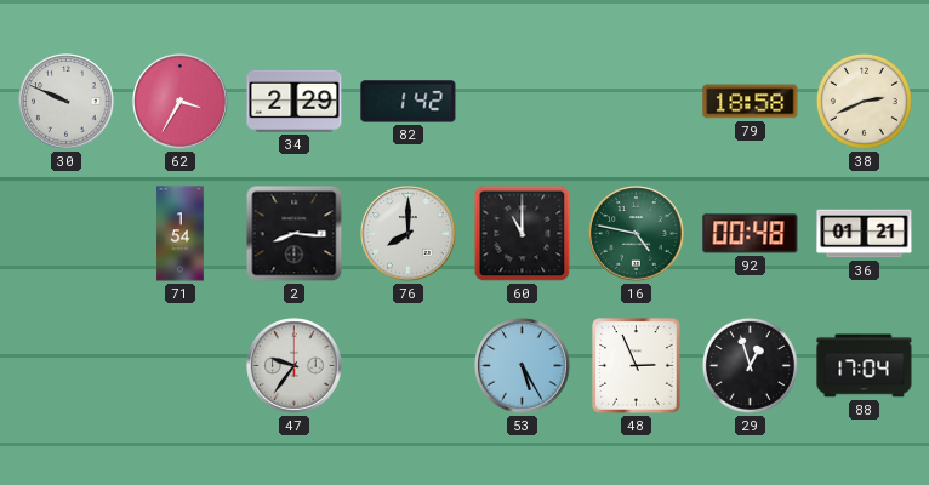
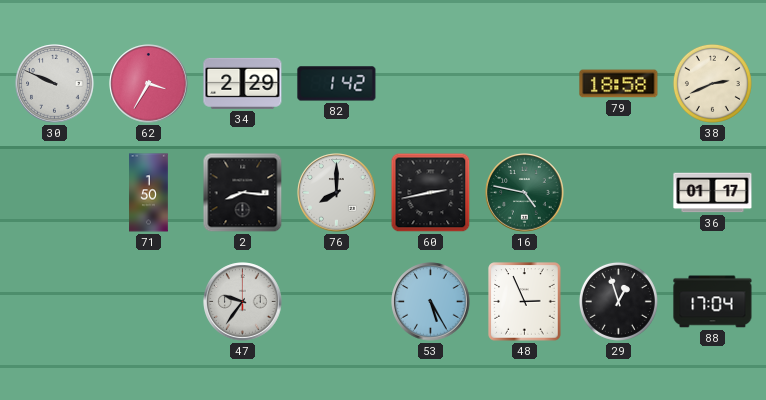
71: 1:54 -> 1:50 (149, 193)
60: 11:00 -> 2:43 (431, 193)
92: 00:48 -> none (751, 234)
36: 01:21 -> 01:17 (713, 193)
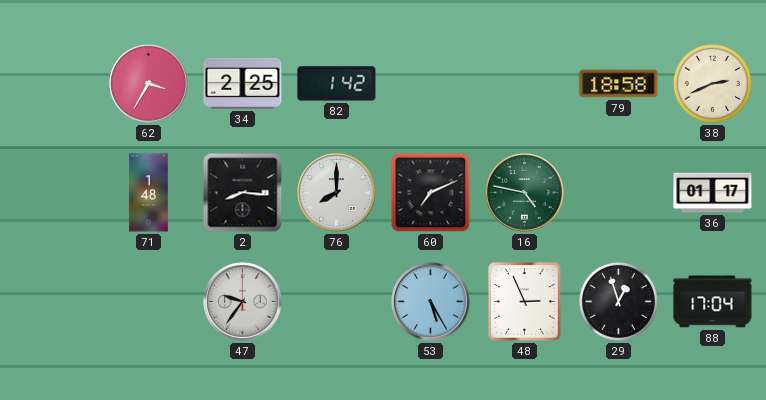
30: 9:49 -> none (55, 84)
34: 2:29 -> 2:25 (243, 83)
71: 1:50 -> 1:48 (149, 193)
60: 2:43 -> 7:11 (431, 193)
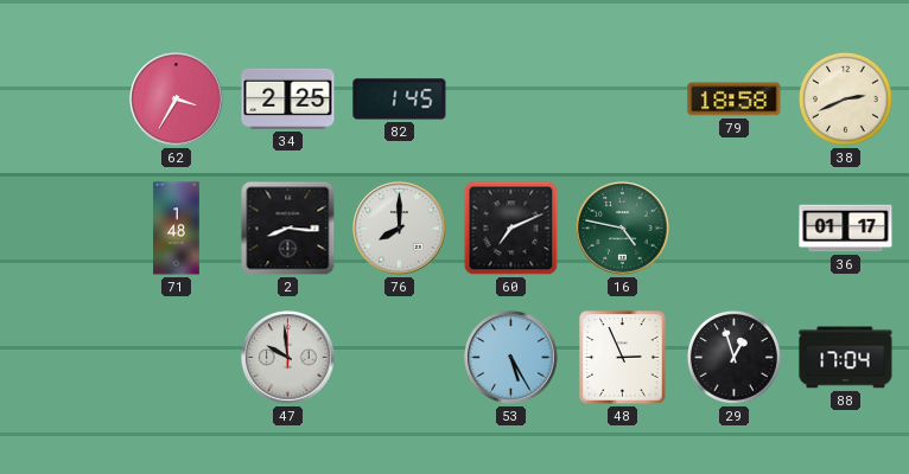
82: 1:42 -> 1:45 (400, 100)
47: 9:36 -> 9:59 (288, 358)
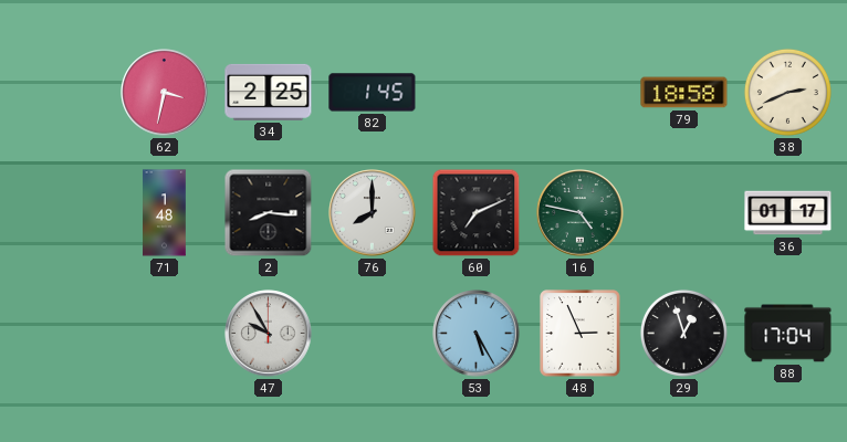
62: 3:35 -> 3:32 (165, 93)
47: 9:59 -> 9:55 (269, 334)
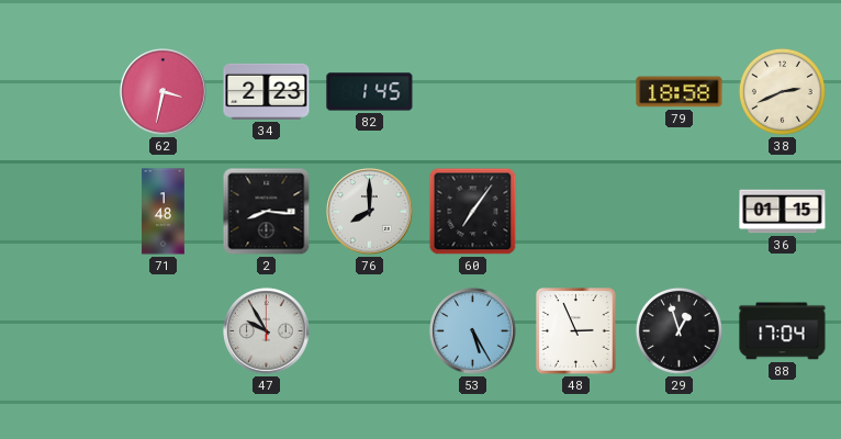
34: 2:25 -> 2:23 (267, 91)
60: 7:11 -> 7:06 (473, 212)
16: 4:47 -> none (581, 213)
36: 01:17 -> 01:15 (783, 212)
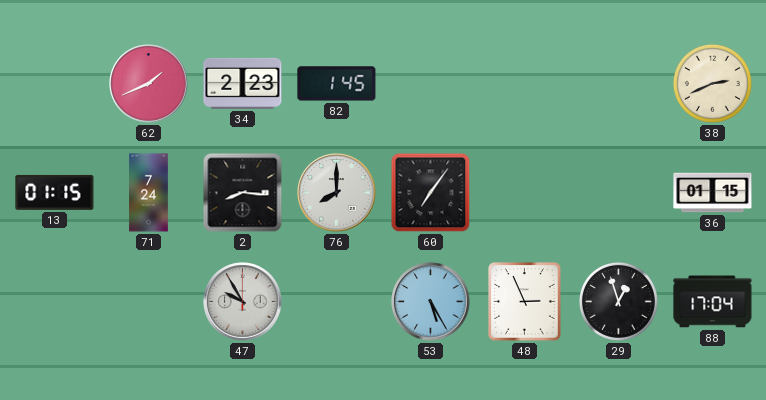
62: 3:32 -> 1:41 (149, 84)
79: 18:58 -> none (680, 92)
13: none -> 01:15 (55, 192)
71: 1:48 -> 7:24 (149, 193)
